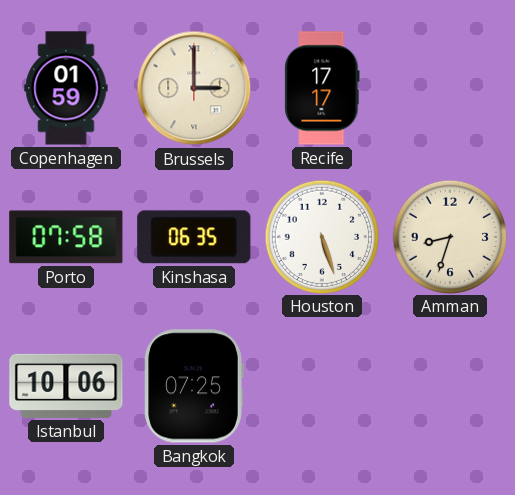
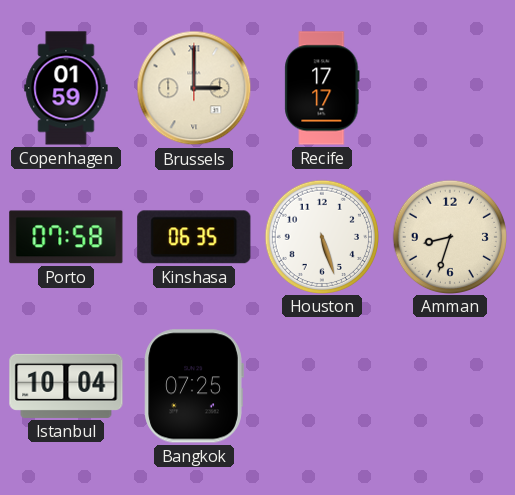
Istanbul: 10:06 -> 10:04 (66, 386)
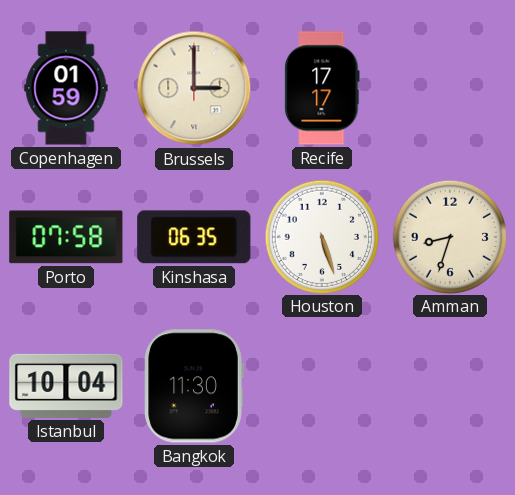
Bangkok: 07:25 -> 11:30 (194, 386)
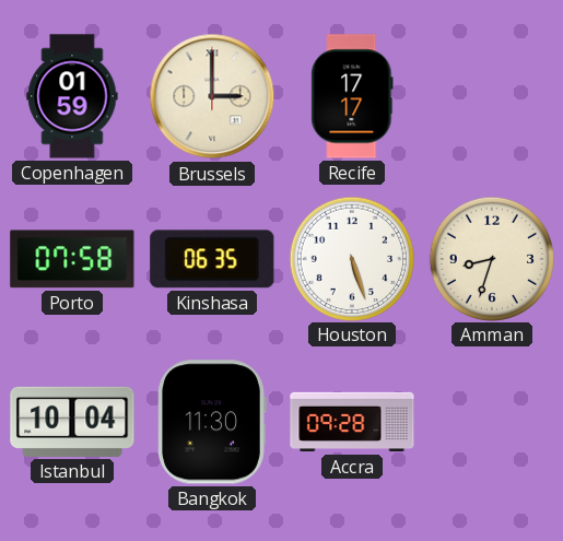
Accra: none -> 09:28 (352, 422)
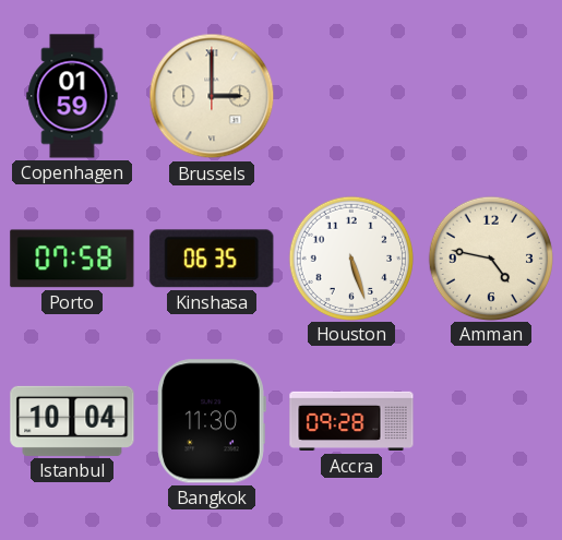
Recife: 17:17 -> none (352, 96)
Amman: 8:33 -> 4:47 (490, 257)
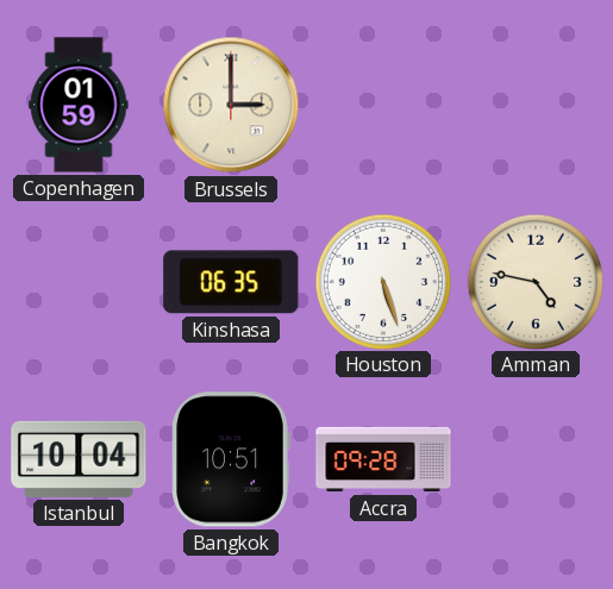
Porto: 07:58 -> none (72, 259)
Bangkok: 11:30 -> 10:51 (231, 459)
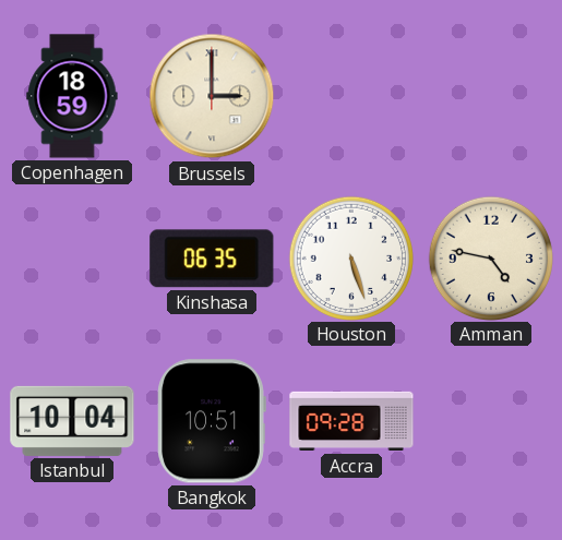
Copenhagen: 01:59 -> 18:59 (72, 96)
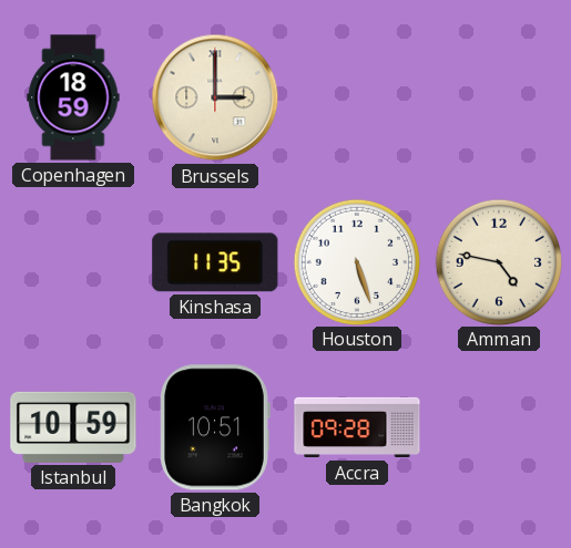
Kinshasa: 06:35 -> 11:35 (215, 262)
Istanbul: 10:04 -> 10:59 (73, 427)
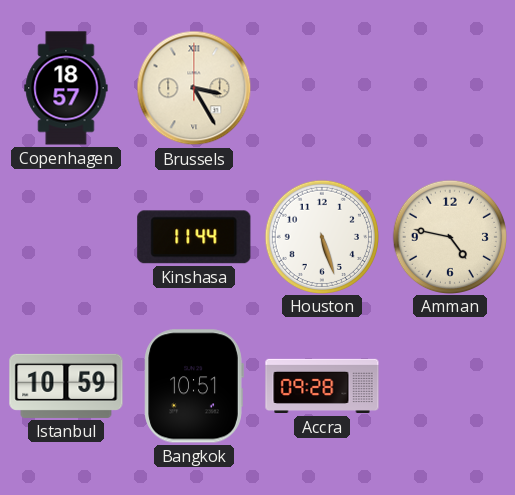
Copenhagen: 18:59 -> 18:57 (66, 88)
Brussels: 3:00 -> 3:25 (194, 88)
Kinshasa: 11:35 -> 11:44 (194, 237)
